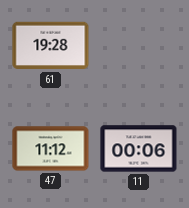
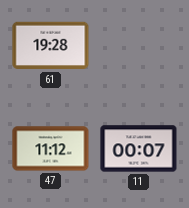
11: 00:06 -> 00:07 (139, 149)
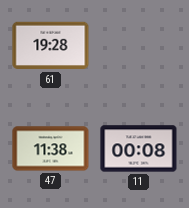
47: 11:12 -> 11:38 (51, 149)
11: 00:07 -> 00:08 (139, 149)
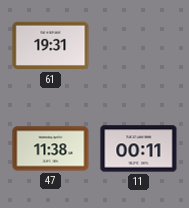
61: 19:28 -> 19:31 (51, 46)
11: 00:08 -> 00:11 (139, 149)
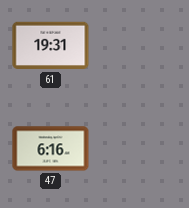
47: 11:38 -> 6:16 (51, 149)
11: 00:11 -> none (139, 149)
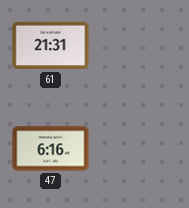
61: 19:31 -> 21:31 (51, 46)
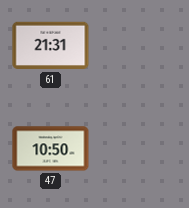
47: 6:16 -> 10:50 (51, 149)
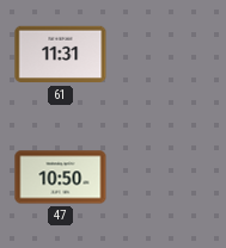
61: 21:31 -> 11:31 (61, 55)
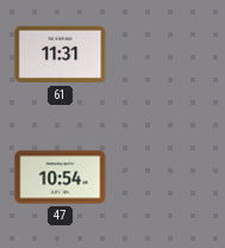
47: 10:50 -> 10:54 (61, 178)
